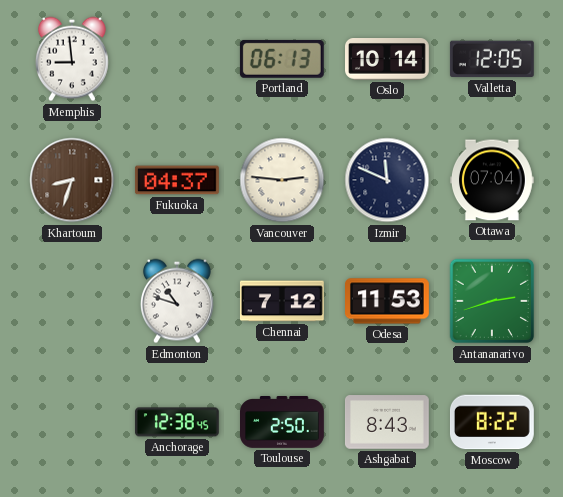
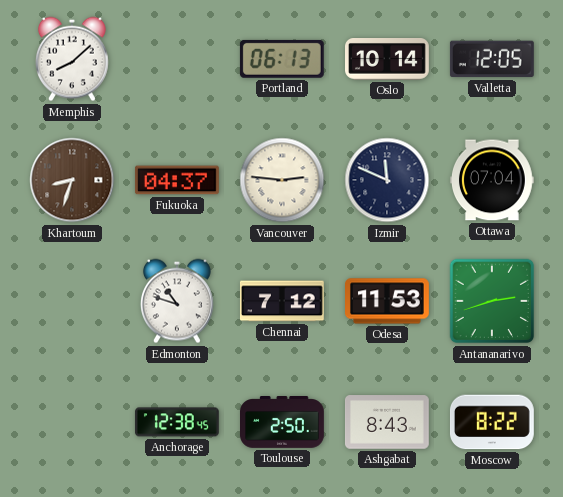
Memphis: 8:59 -> 8:08 (72, 59)
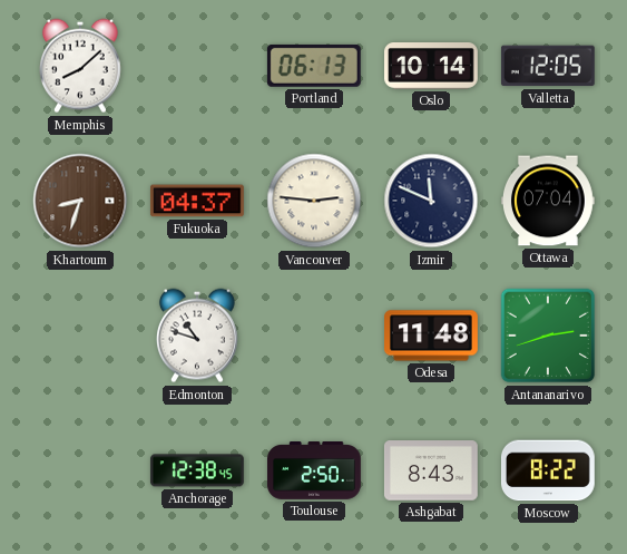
Chennai: 7:12 -> none (282, 301)
Odesa: 11:53 -> 11:48 (432, 336)
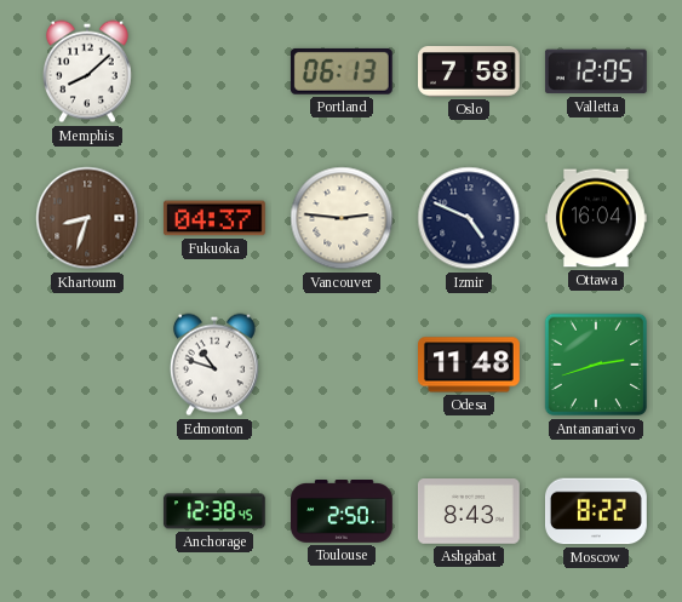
Oslo: 10:14 -> 7:58 (470, 73)
Izmir: 11:49 -> 4:49 (469, 218)
Ottawa: 07:04 -> 16:04 (596, 218)
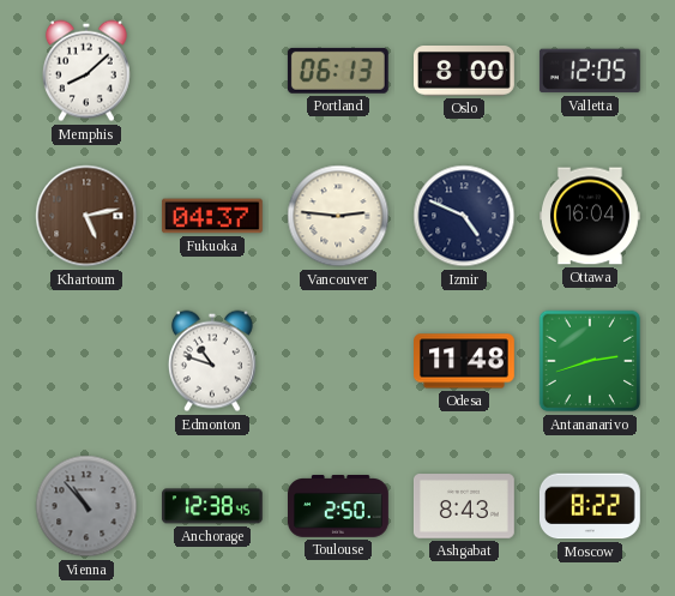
Oslo: 7:58 -> 8:00 (465, 72)
Khartoum: 8:33 -> 5:13 (86, 216)
Vienna: none -> 10:53 (86, 506)
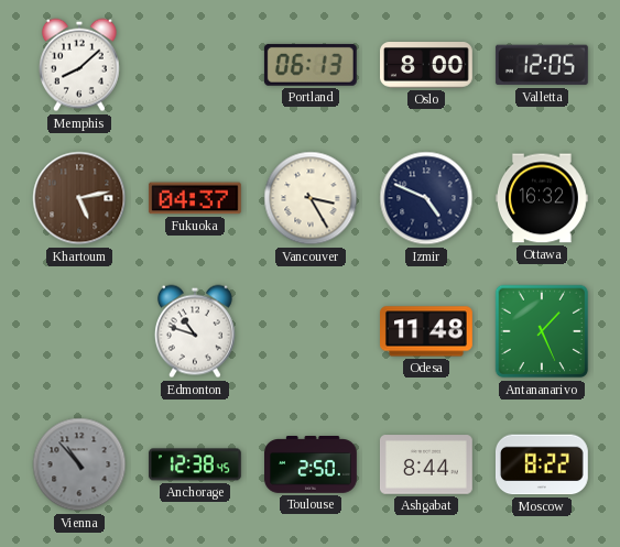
Vancouver: 2:46 -> 3:25 (311, 198)
Ottawa: 16:04 -> 16:32 (542, 198)
Antananarivo: 2:42 -> 1:26 (542, 331)
Ashgabat: 8:43 -> 8:44 (426, 464)
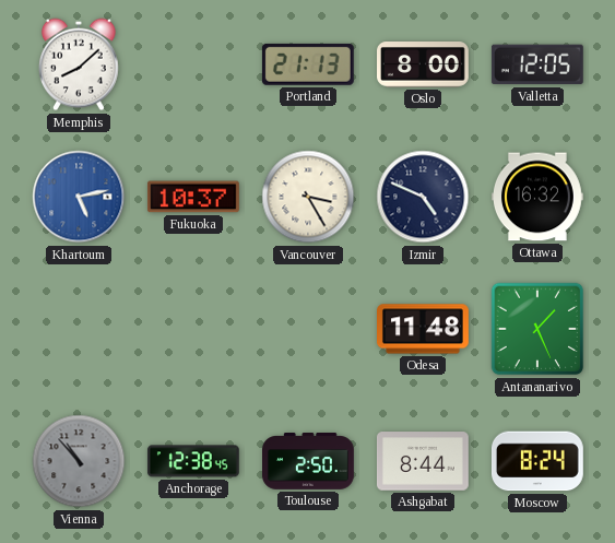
Portland: 06:13 -> 21:13 (308, 64)
Khartoum dial: brown -> blue (79, 197)
Fukuoka: 04:37 -> 10:37 (193, 197)
Edmonton: 10:48 -> none (195, 331)
Moscow: 8:22 -> 8:24 (537, 461)
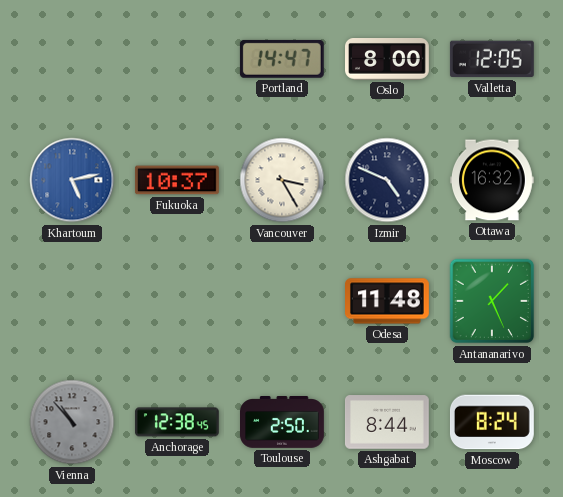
Memphis: 8:08 -> none (79, 64)
Portland: 21:13 -> 14:47 (282, 59)
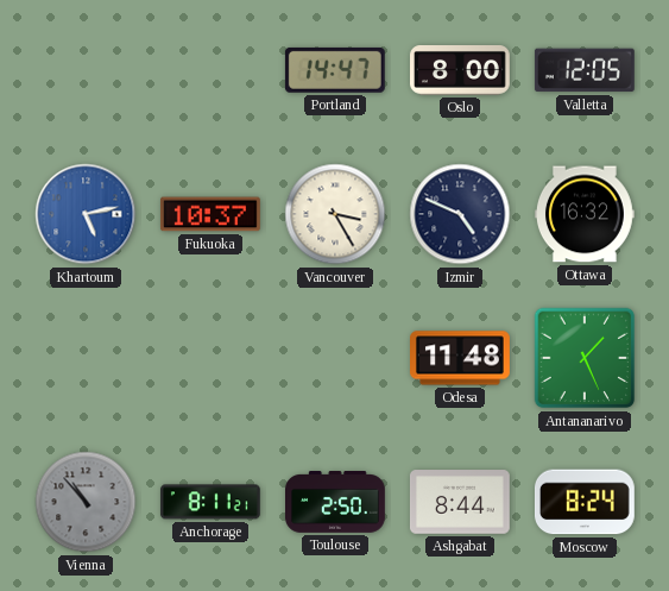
Anchorage: 12:38 -> 8:11 (210, 502)
